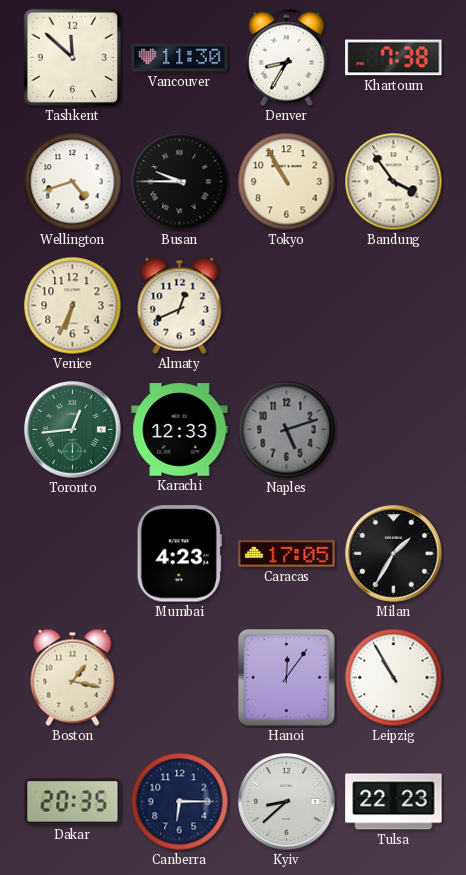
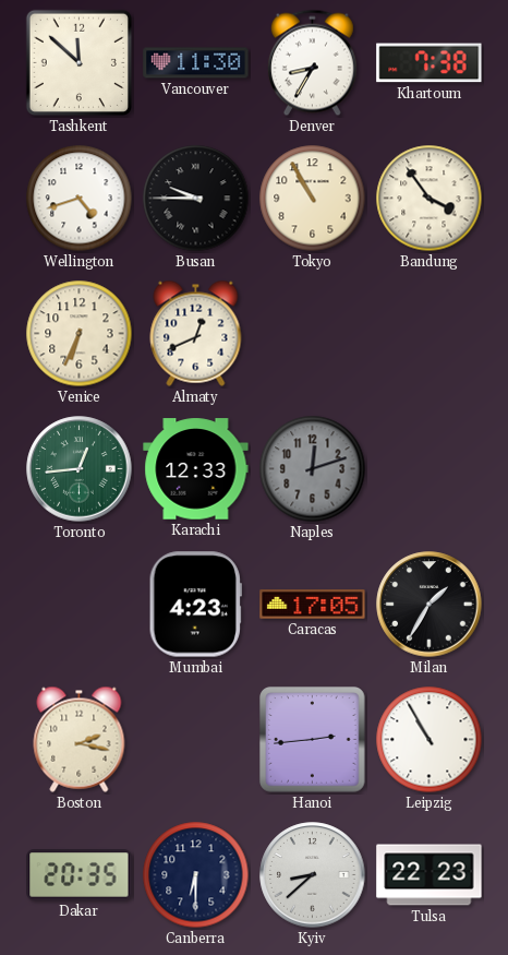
Naples: 5:12 -> 12:12 (313, 469)
Boston: 1:17 -> 2:17 (80, 739)
Hanoi: 12:06 -> 2:44 (313, 740)
Canberra: 6:15 -> 6:30 (196, 875)
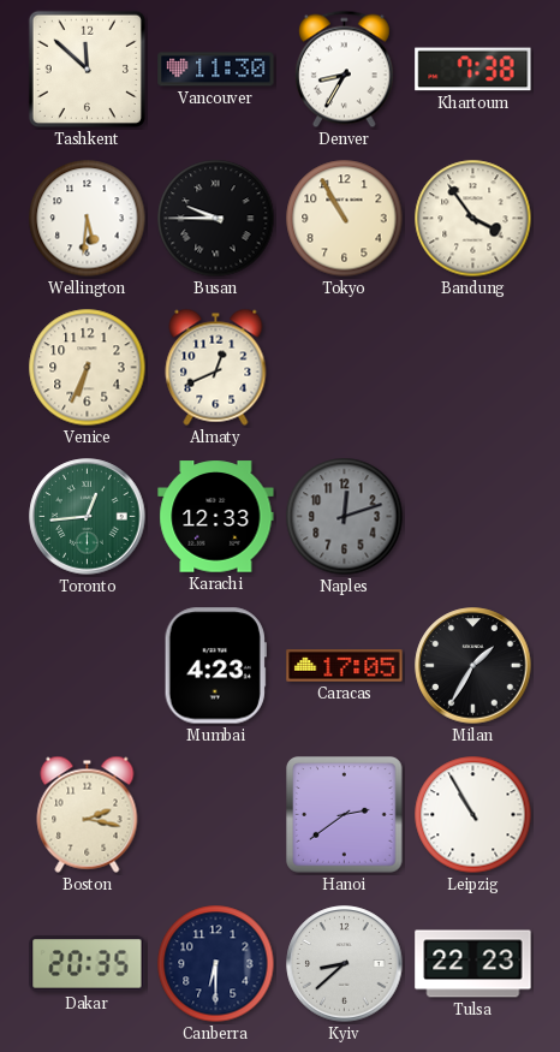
Wellington: 4:42 -> 5:31 (88, 219)
Hanoi: 2:44 -> 2:39 (345, 815)
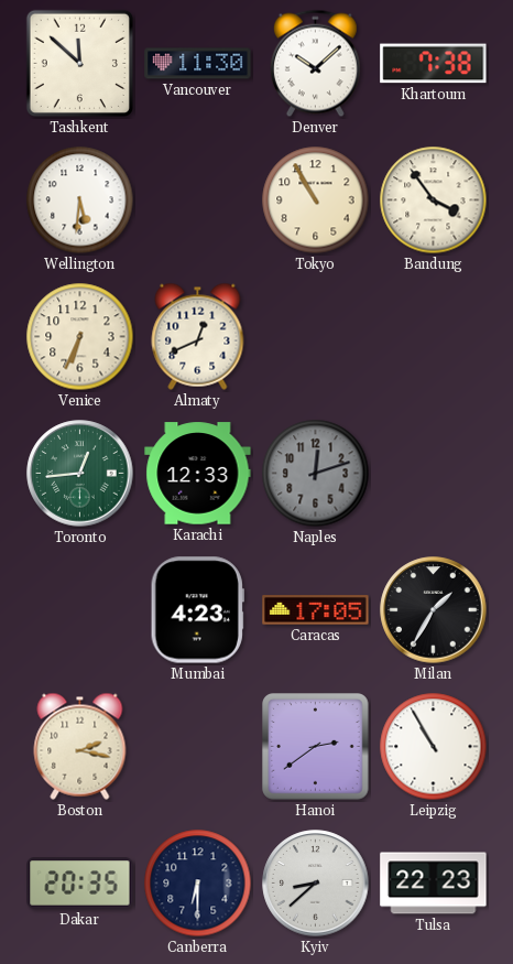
Denver: 8:35 -> 10:08 (315, 64)
Busan: 9:45 -> none (216, 219)
